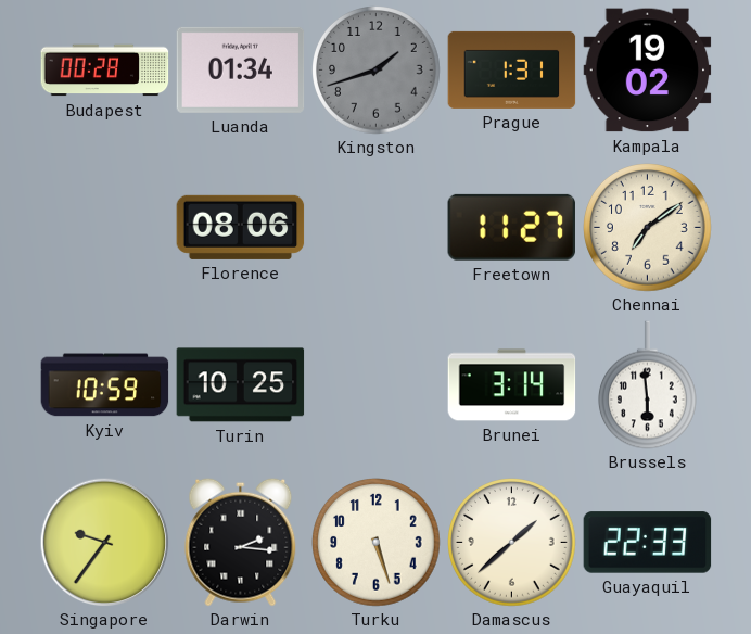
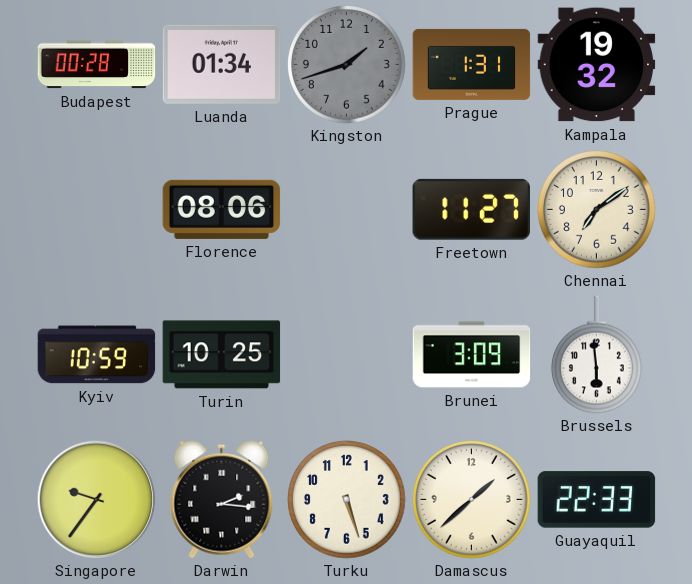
Kampala: 19:02 -> 19:32 (597, 65)
Brunei: 3:14 -> 3:09 (472, 355)
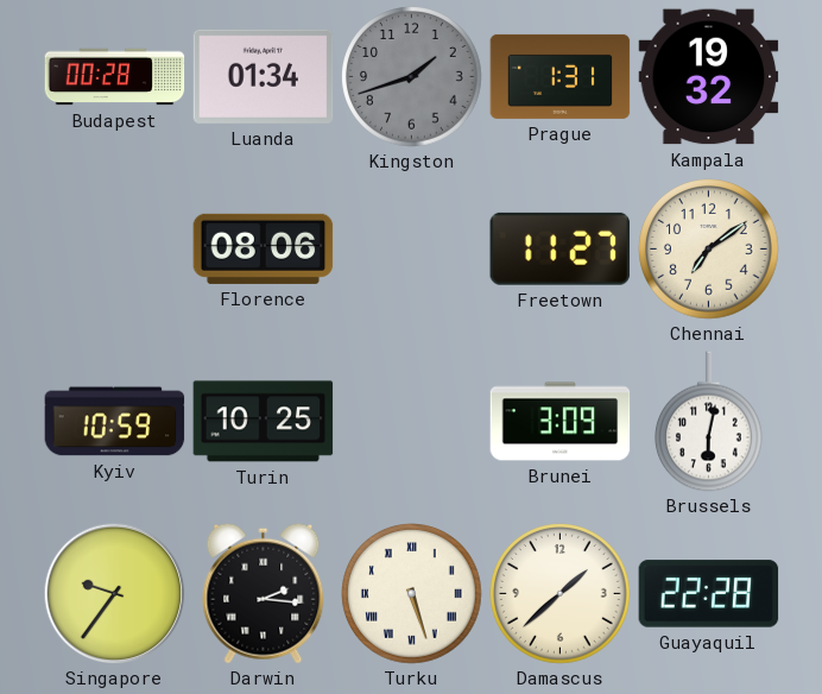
Brussels: 5:59 -> 6:02 (708, 422)
Turku numerals: Arabic -> Roman (412, 594)
Guayaquil: 22:33 -> 22:28 (709, 594)
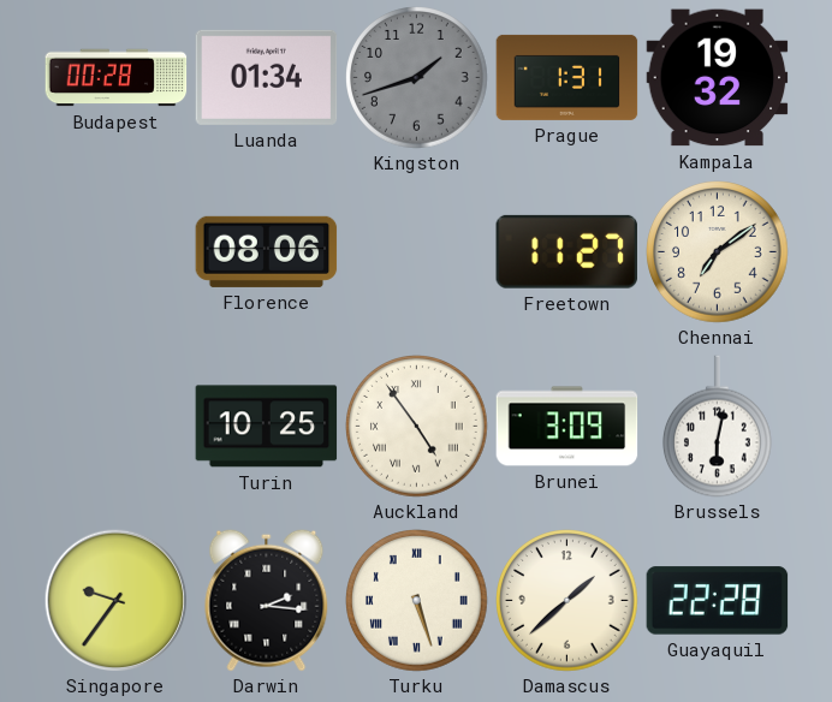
Kyiv: 10:59 -> none (115, 422)
Auckland: none -> 4:54 (417, 427)
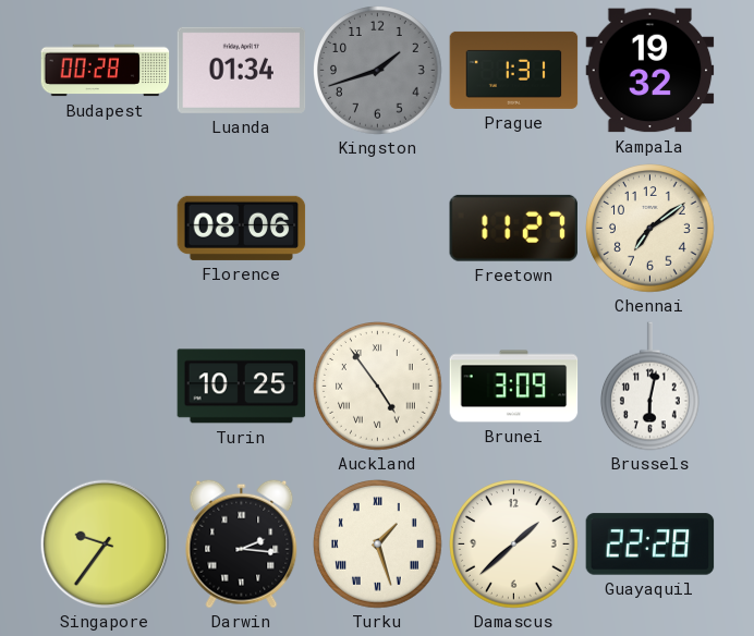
Turku: 5:27 -> 1:27 (378, 545)
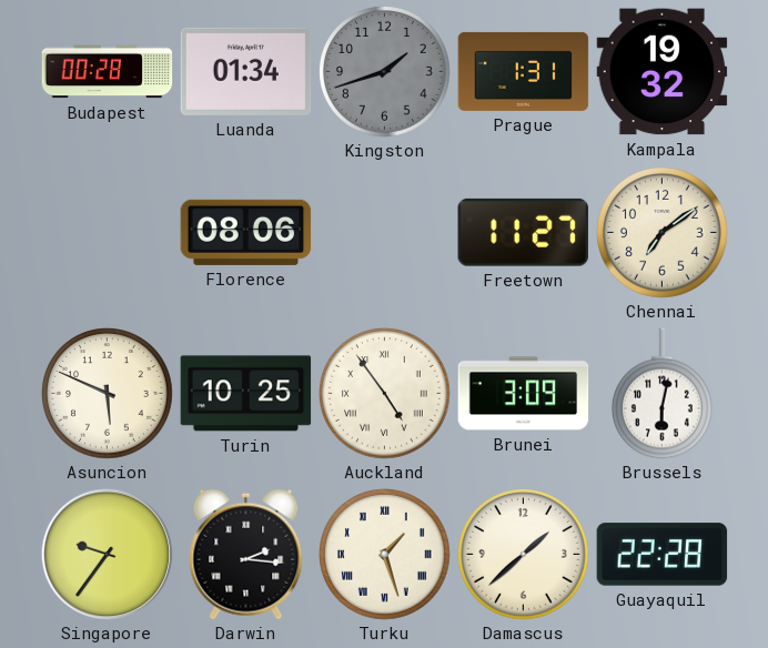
Asuncion: none -> 5:49 (108, 394)
